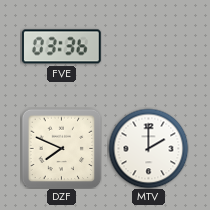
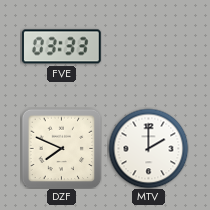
FVE: 03:36 -> 03:33 (61, 47)
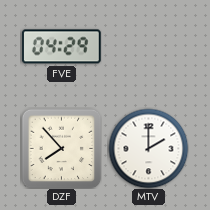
FVE: 03:33 -> 04:29 (61, 47)
DZF: 7:49 -> 7:53 (61, 148)
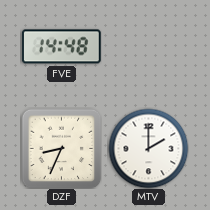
FVE: 04:29 -> 14:48 (61, 47)
DZF: 7:53 -> 8:34 (61, 148)
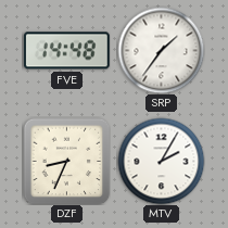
SRP: none -> 1:36 (161, 50)
MTV: 2:00 -> 2:05 (161, 161)
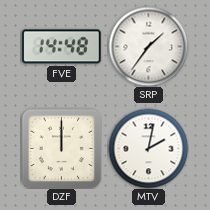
DZF: 8:34 -> 12:00 (61, 148)
MTV: 2:05 -> 2:02 (148, 148)
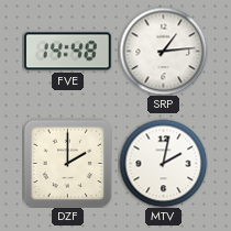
SRP: 1:36 -> 1:14 (163, 51)
DZF: 12:00 -> 2:00 (67, 163)
